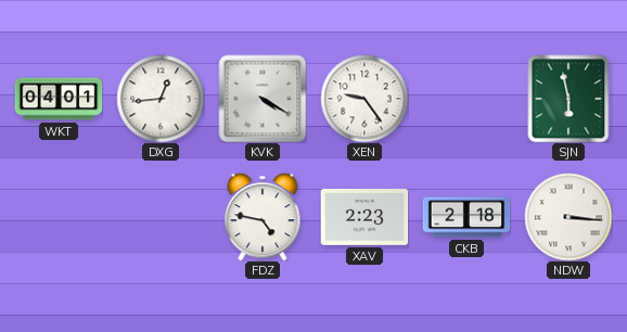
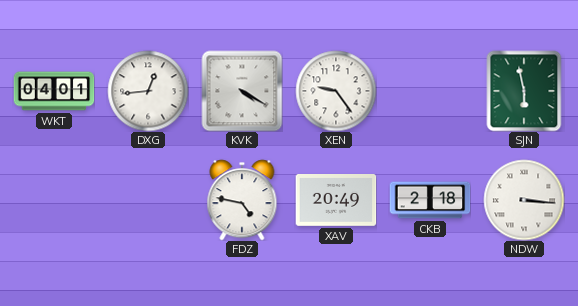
XAV: 2:23 -> 20:49 (336, 201)
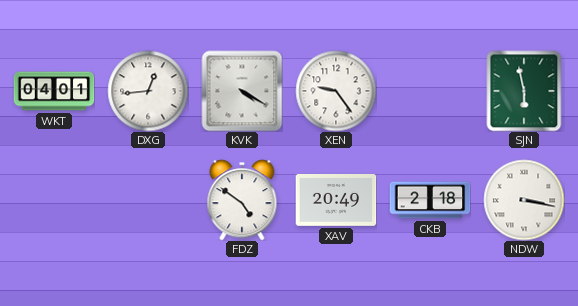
FDZ: 4:47 -> 4:51 (242, 200)
NDW: 3:16 -> 3:17 (524, 200)
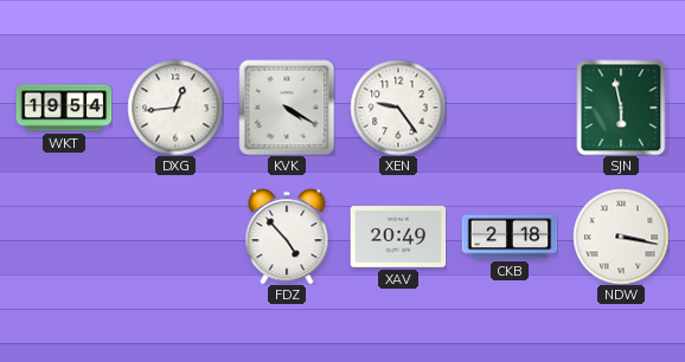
WKT: 04:01 -> 19:54 (64, 108)
FDZ: 4:51 -> 4:53 (287, 237)
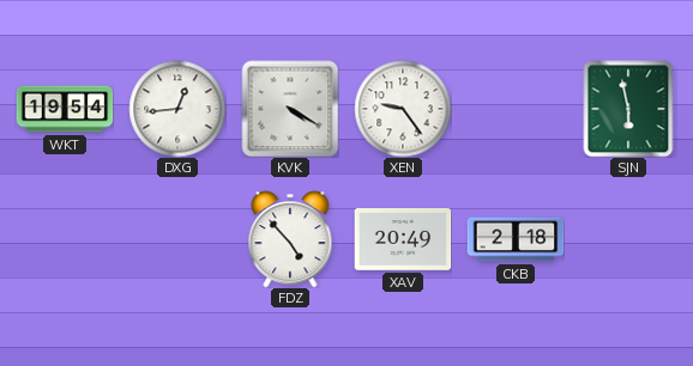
NDW: 3:17 -> none (621, 237)
